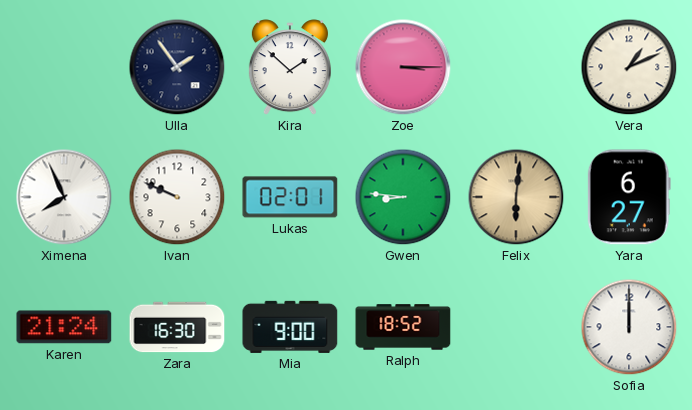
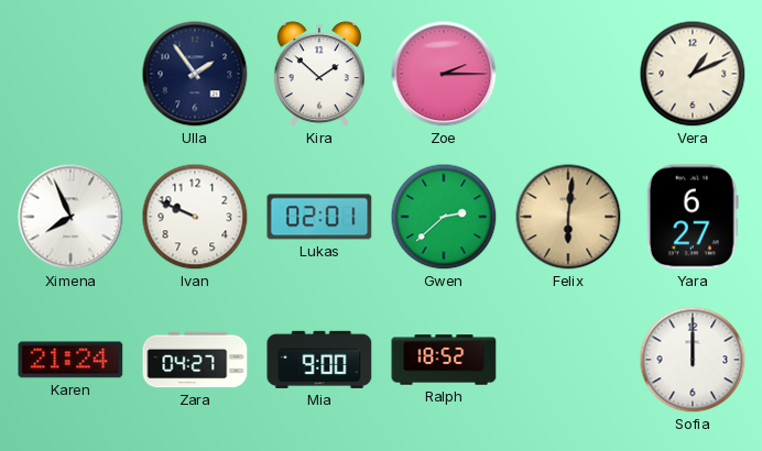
Zoe: 3:15 -> 2:15 (444, 74)
Gwen: 8:46 -> 2:38 (444, 217)
Zara: 16:30 -> 04:27 (195, 360)
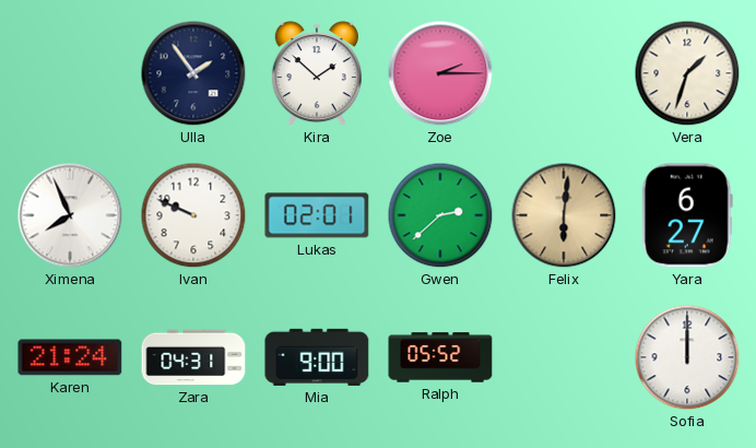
Vera: 1:11 -> 1:33 (687, 73)
Zara: 04:27 -> 04:31 (193, 357)
Ralph: 18:52 -> 05:52 (440, 357)
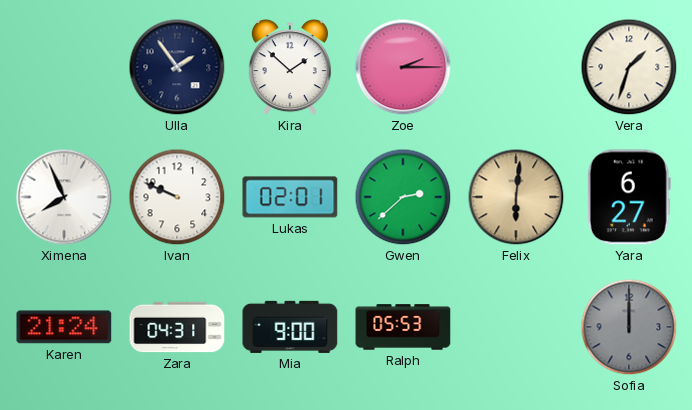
Ralph: 05:52 -> 05:53 (403, 327)
Sofia dial: white -> grey (629, 327)
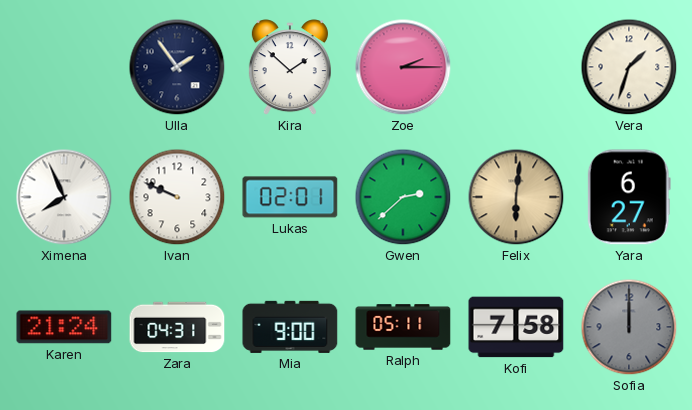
Ralph: 05:53 -> 05:11 (403, 327)
Kofi: none -> 7:58 (516, 327)
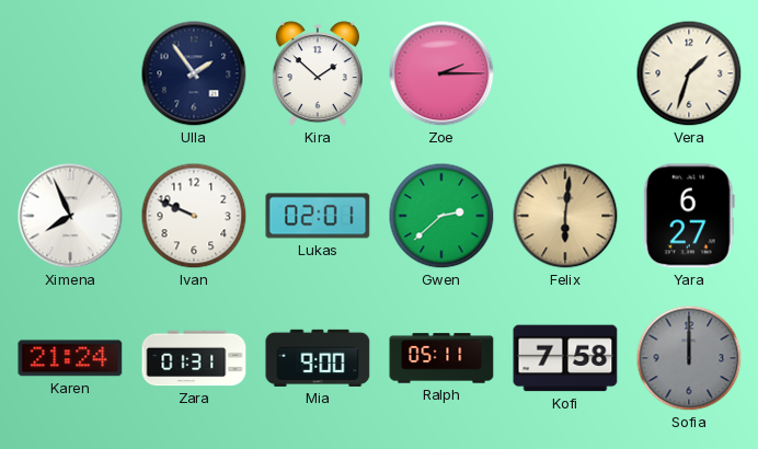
Zara: 04:31 -> 01:31 (194, 358)
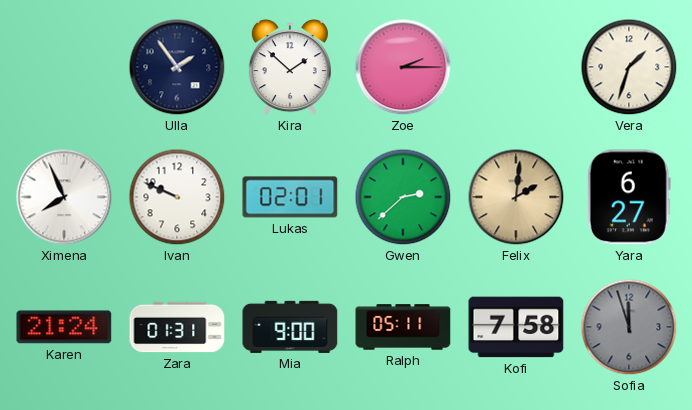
Felix: 6:01 -> 2:01 (516, 197)
Sofia: 12:00 -> 11:57 (629, 327)
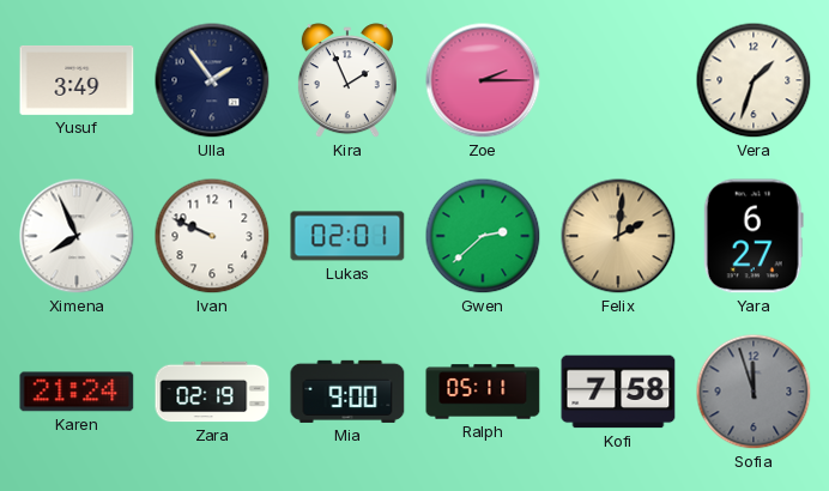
Yusuf: none -> 3:49 (77, 80)
Kira: 1:52 -> 1:56 (347, 81)
Zara: 01:31 -> 02:19 (212, 392)
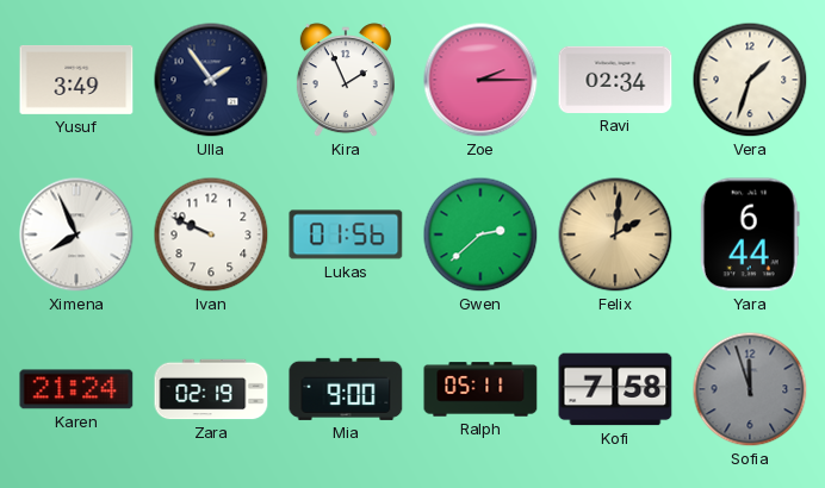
Ravi: none -> 02:34 (615, 80)
Lukas: 02:01 -> 01:56 (346, 234)
Yara: 6:27 -> 6:44 (750, 234)
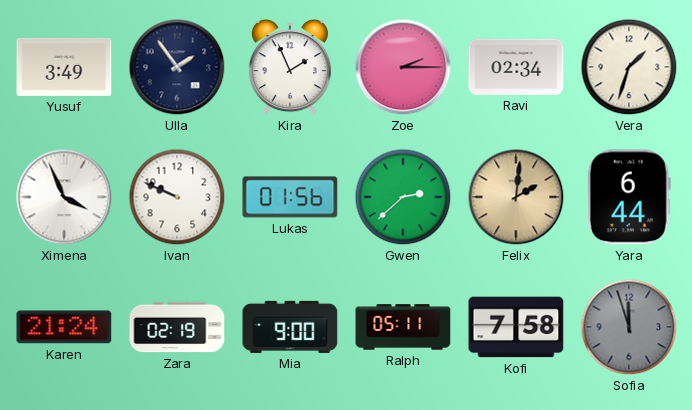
Ximena: 7:56 -> 3:56 (64, 197)
